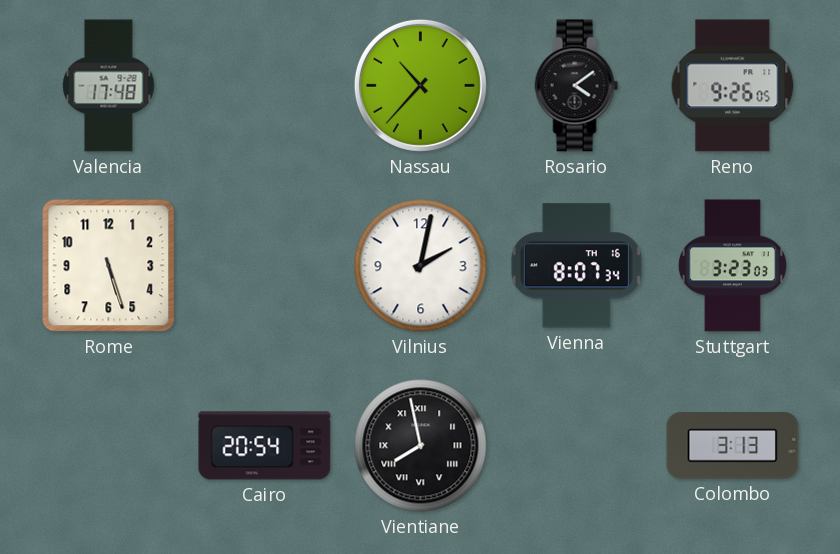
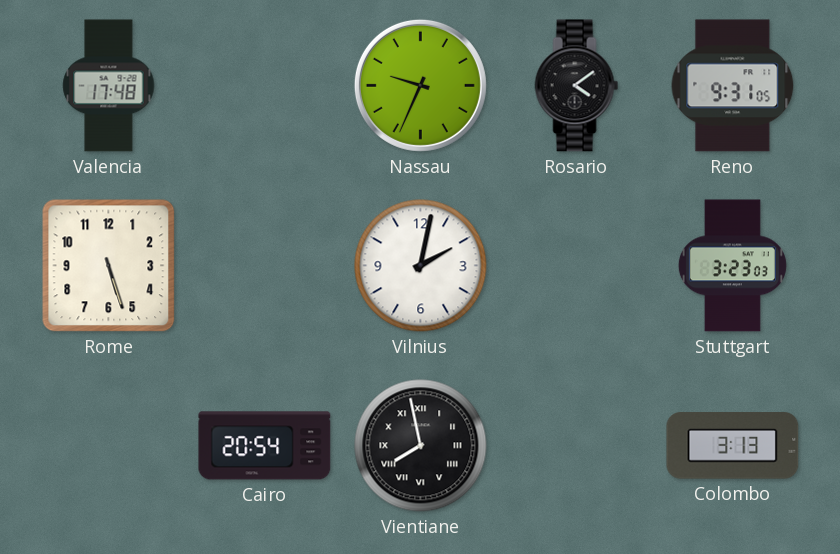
Nassau: 10:37 -> 9:34 (420, 85)
Reno: 9:26 -> 9:31 (733, 86)
Vienna: 8:07 -> none (576, 266)
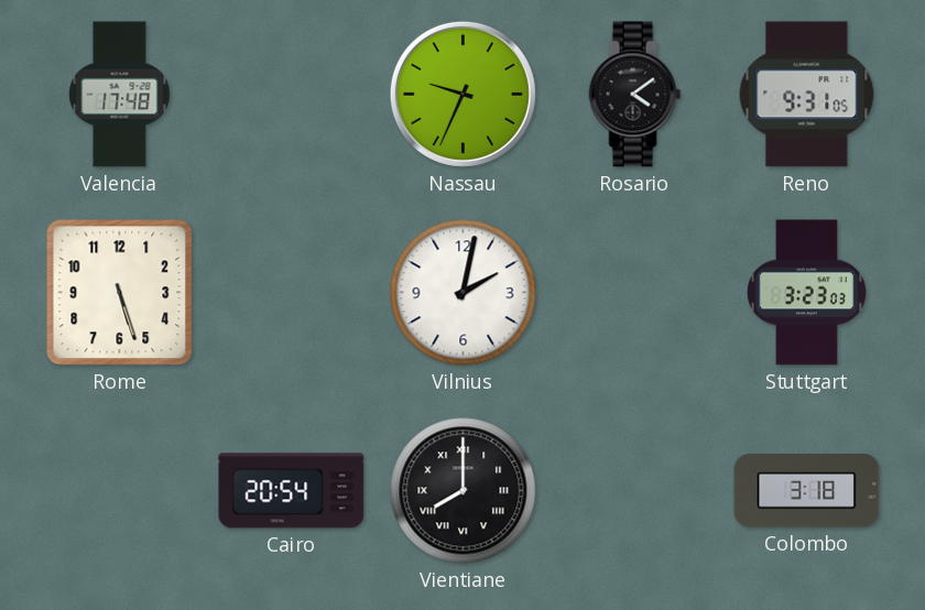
Vientiane: 7:58 -> 8:00 (464, 491)
Colombo: 3:13 -> 3:18 (807, 491)
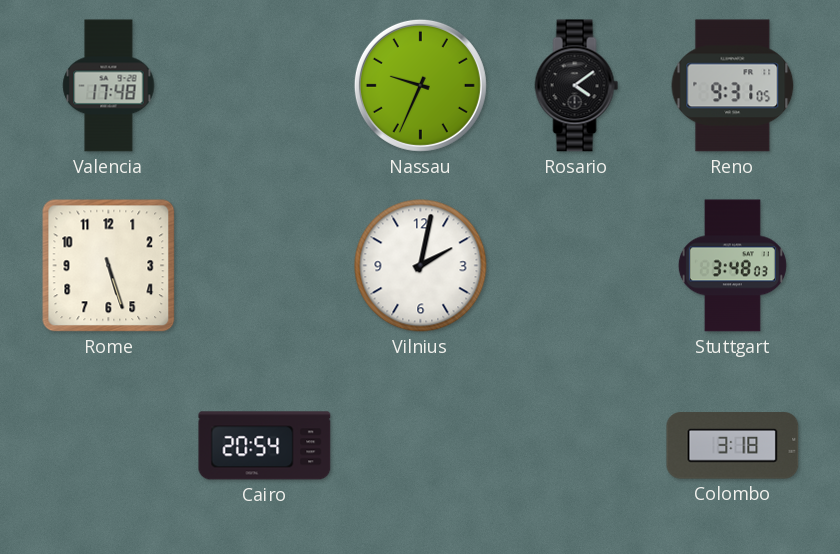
Stuttgart: 3:23 -> 3:48 (732, 266)
Vientiane: 8:00 -> none (464, 491)
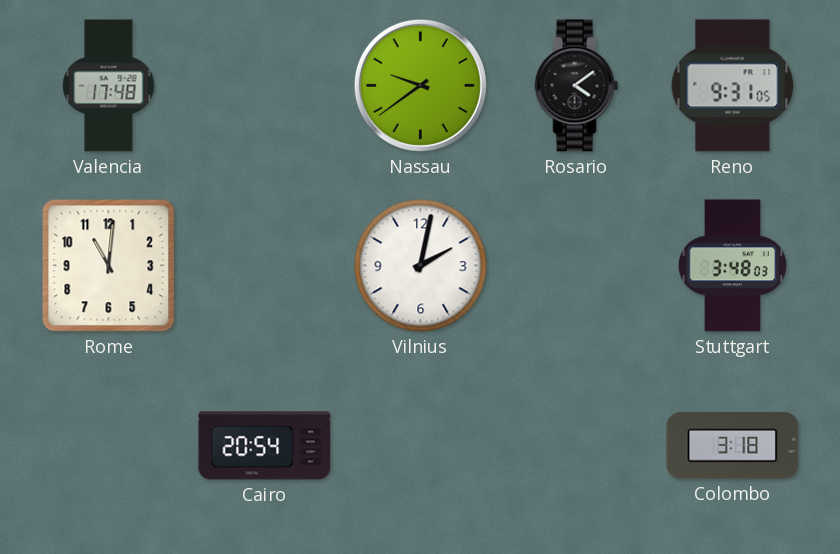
Nassau: 9:34 -> 9:39 (420, 85)
Rome: 5:27 -> 11:01 (109, 266)
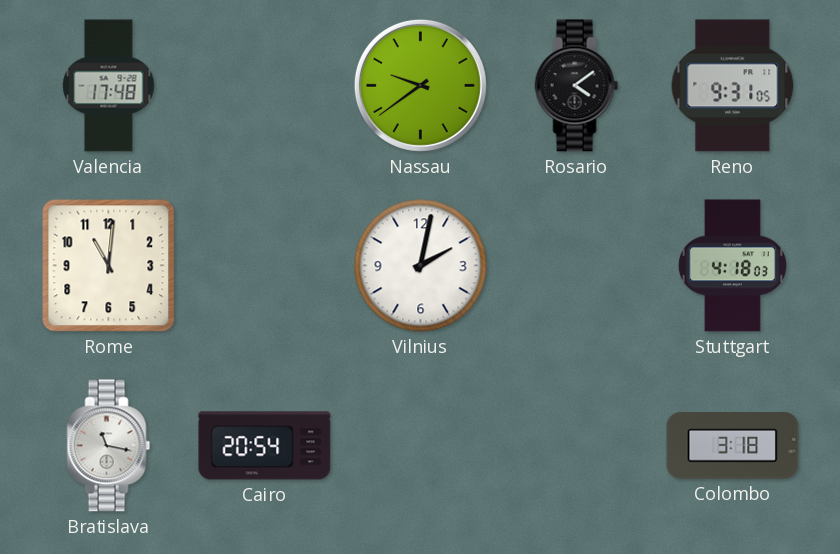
Stuttgart: 3:48 -> 4:18 (732, 266)
Bratislava: none -> 11:17 (109, 446)
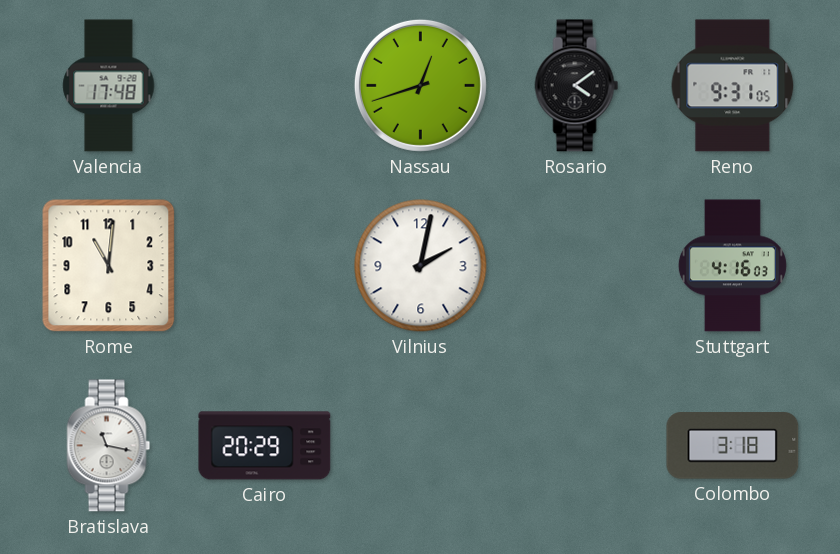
Nassau: 9:39 -> 12:42 (420, 85)
Stuttgart: 4:18 -> 4:16 (732, 266)
Cairo: 20:54 -> 20:29 (265, 446)
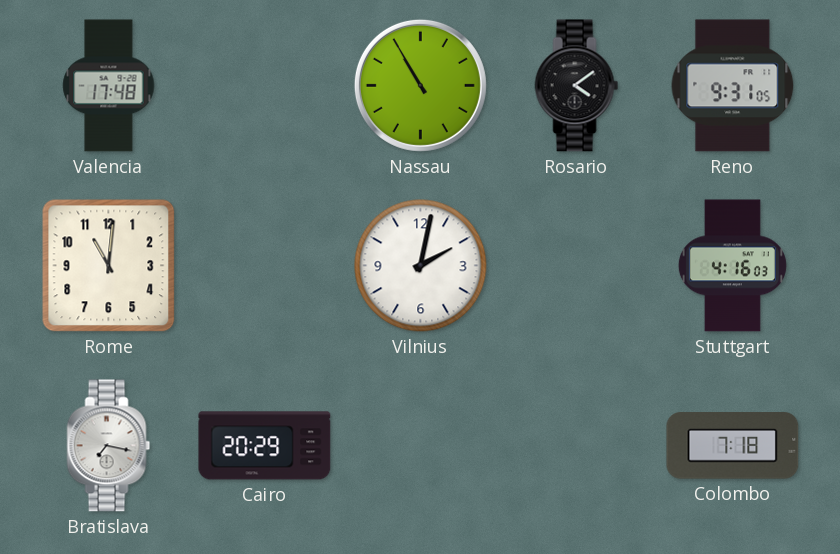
Nassau: 12:42 -> 10:55 (420, 85)
Bratislava: 11:17 -> 7:17 (109, 446)
Colombo: 3:18 -> 7:18 (733, 446)
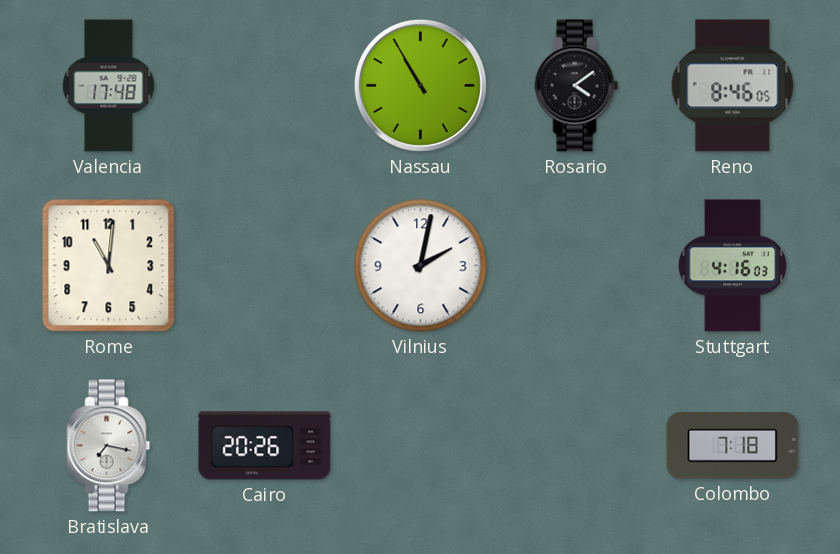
Reno: 9:31 -> 8:46 (733, 86)
Cairo: 20:29 -> 20:26 (265, 446)
